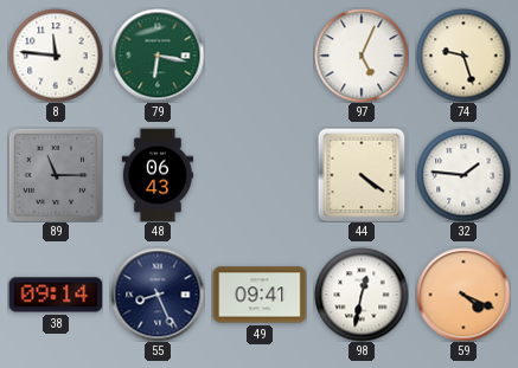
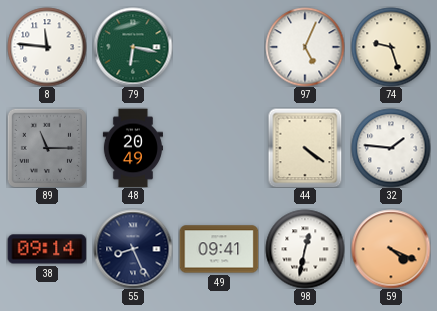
48: 06:43 -> 20:49 (132, 148)
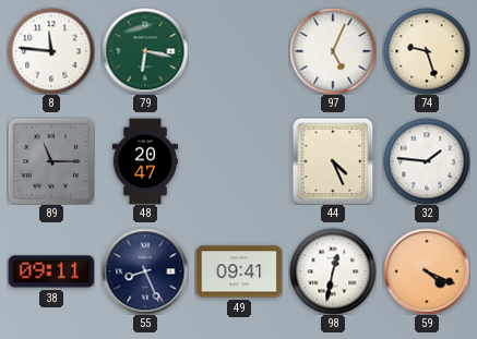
48: 20:49 -> 20:47 (144, 161)
44: 4:21 -> 4:26 (333, 161)
38: 09:14 -> 09:11 (51, 271)
